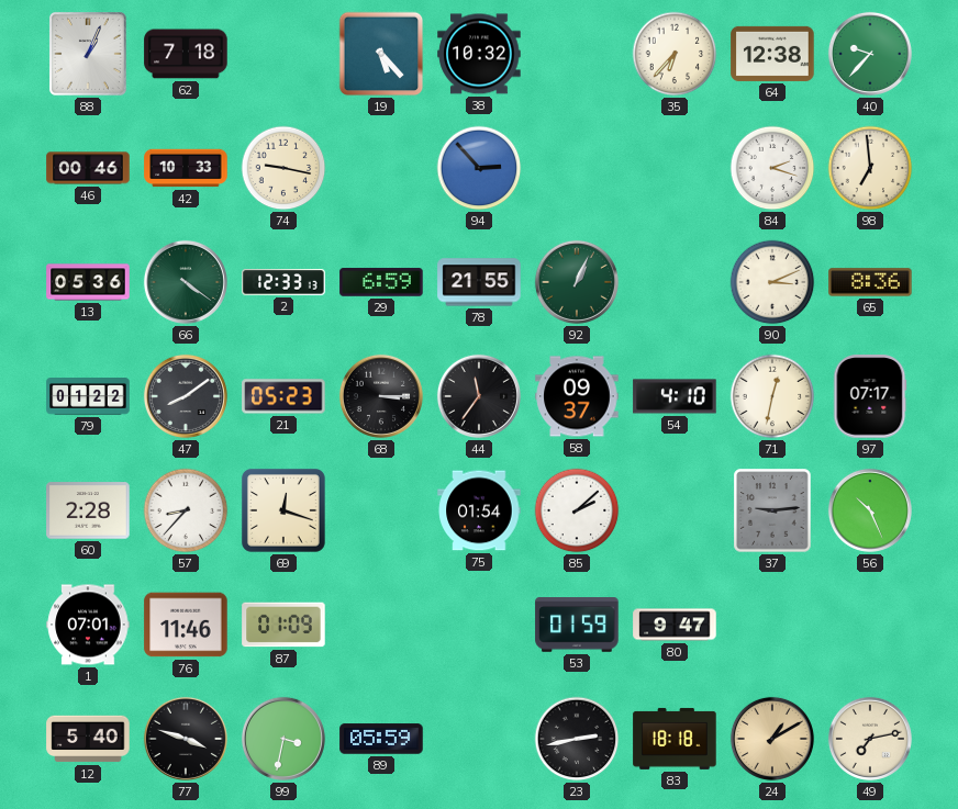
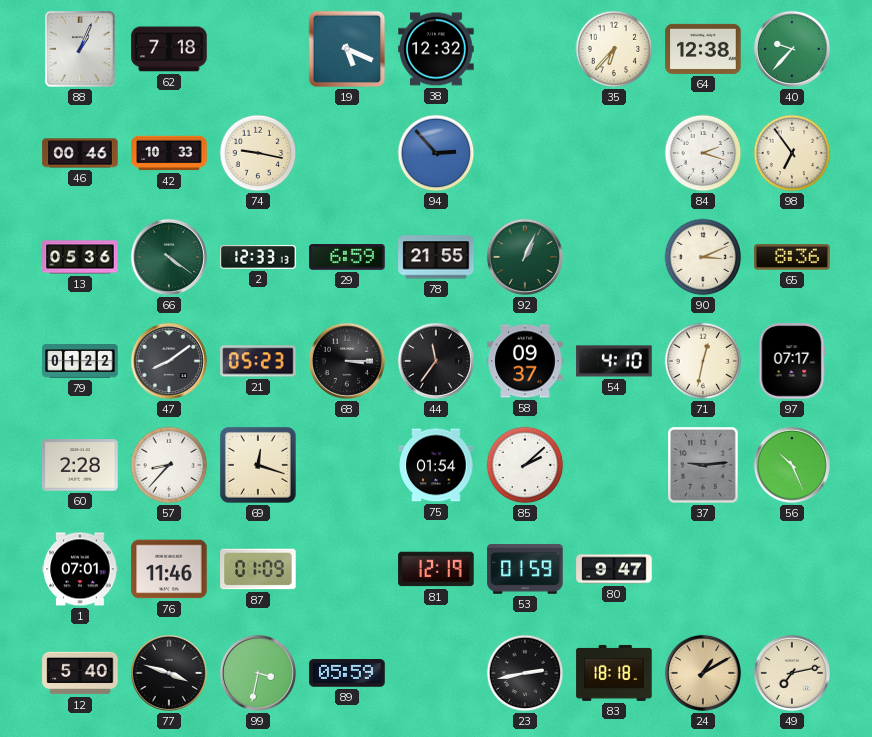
19: 5:23 -> 5:19 (347, 49)
38: 10:32 -> 12:32 (436, 49)
98: 6:59 -> 6:54 (792, 153)
81: none -> 12:19 (436, 569)
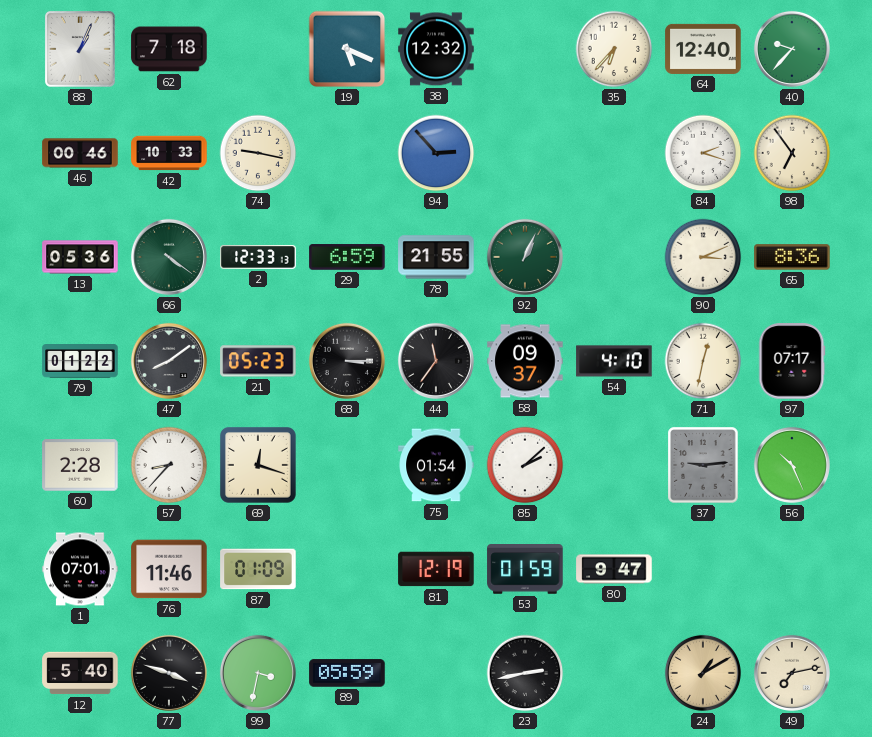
64: 12:38 -> 12:40 (703, 49)
83: 18:18 -> none (614, 673)
